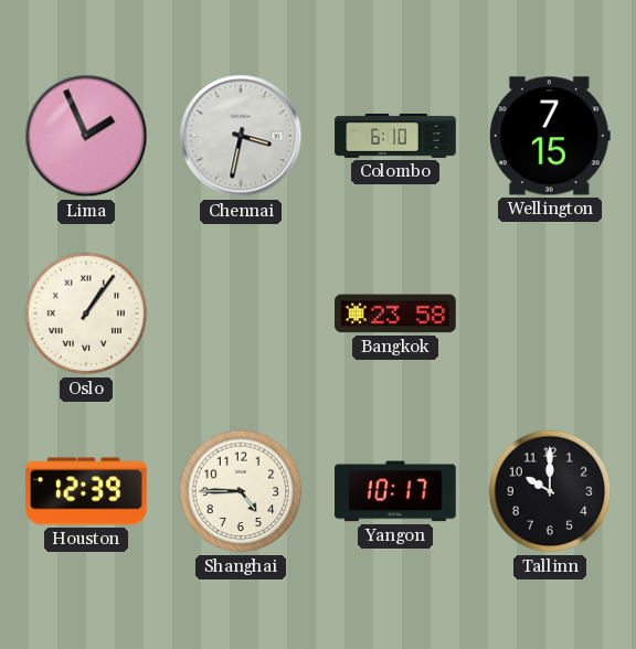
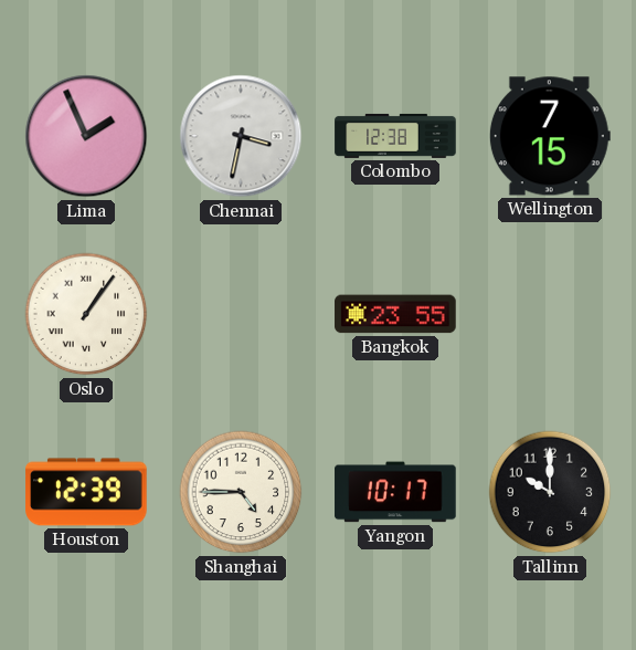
Colombo: 6:10 -> 12:38 (395, 136)
Bangkok: 23:58 -> 23:55 (395, 314)
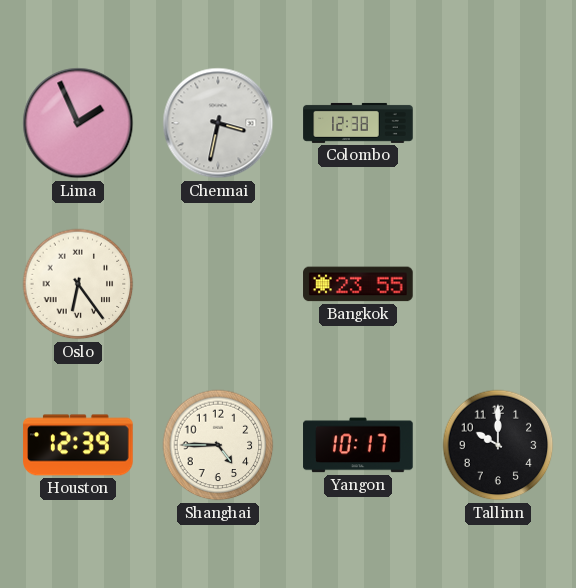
Wellington: 7:15 -> none (550, 136)
Oslo: 1:06 -> 6:24 (78, 284)
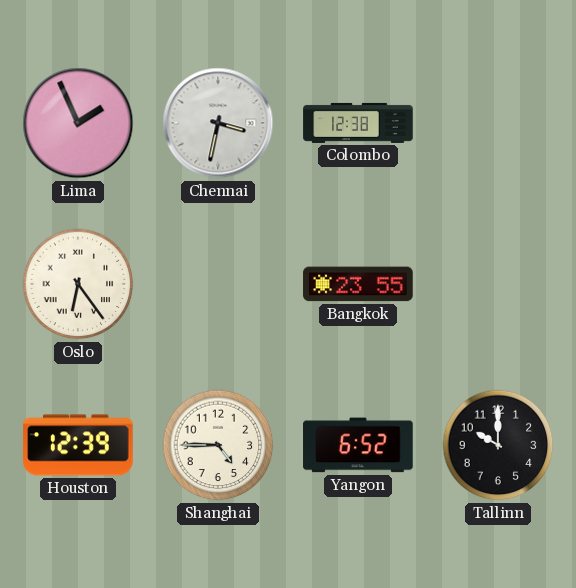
Yangon: 10:17 -> 6:52 (358, 445)
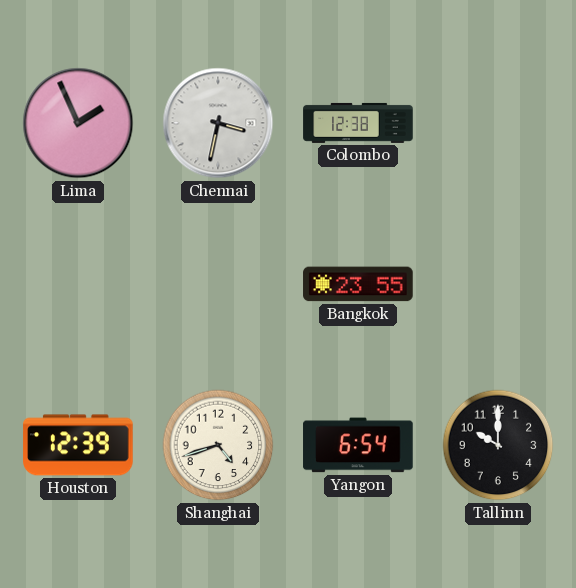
Oslo: 6:24 -> none (78, 284)
Shanghai: 4:45 -> 4:42 (218, 445)
Yangon: 6:52 -> 6:54 (358, 445)
